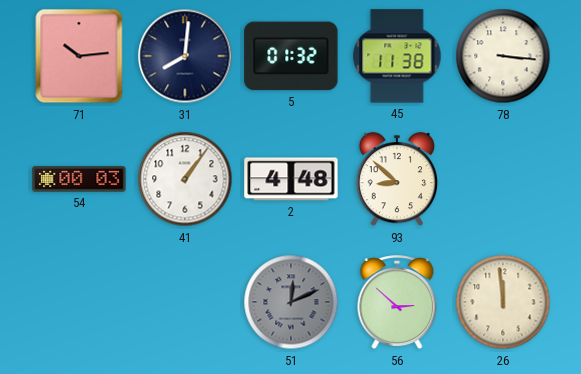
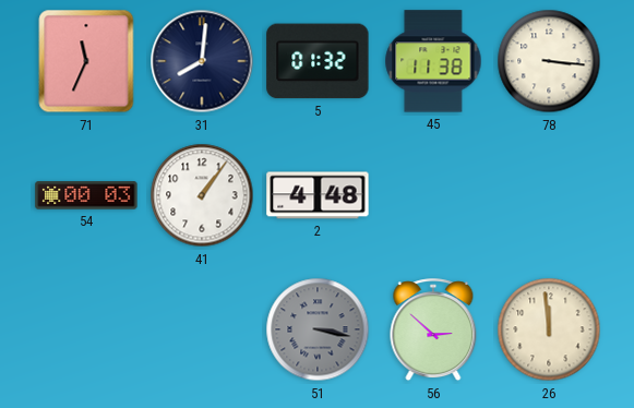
71: 10:14 -> 11:34 (86, 61)
93: 8:52 -> none (396, 180)
51: 12:11 -> 3:17 (318, 329)
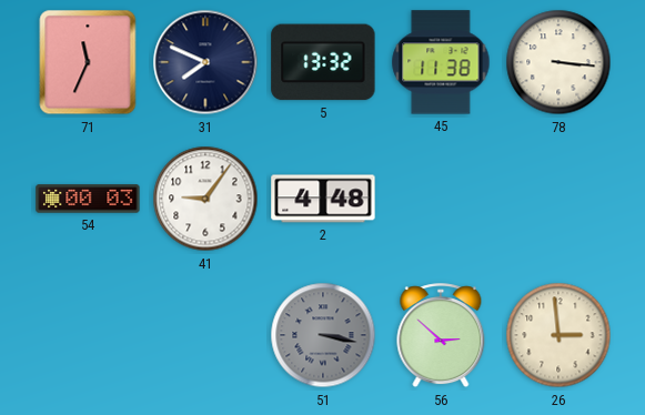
31: 8:01 -> 7:49 (205, 62)
5: 01:32 -> 13:32 (323, 62)
41: 1:06 -> 9:06 (205, 199)
26: 11:59 -> 2:59 (558, 335)
